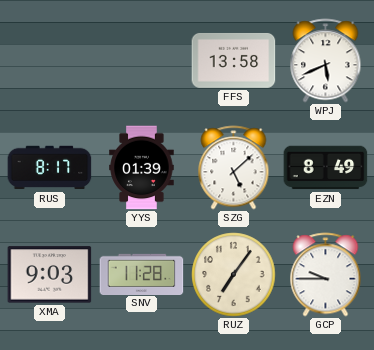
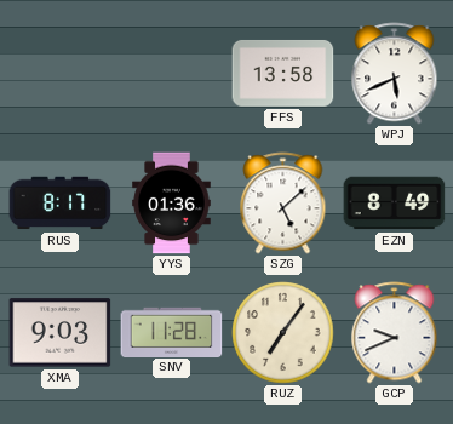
YYS: 01:39 -> 01:36 (172, 204)
GCP: 9:45 -> 9:41 (395, 333)
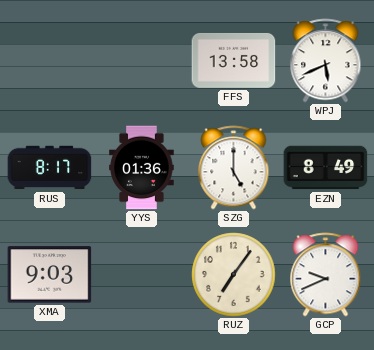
SZG: 5:08 -> 5:00 (234, 168)
SNV: 11:28 -> none (172, 332)
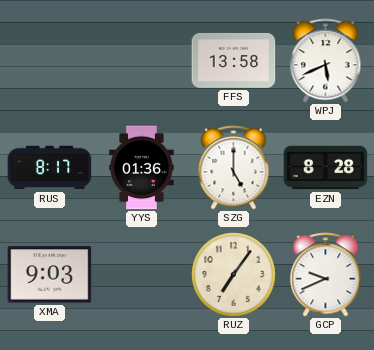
EZN: 8:49 -> 8:28 (326, 168)
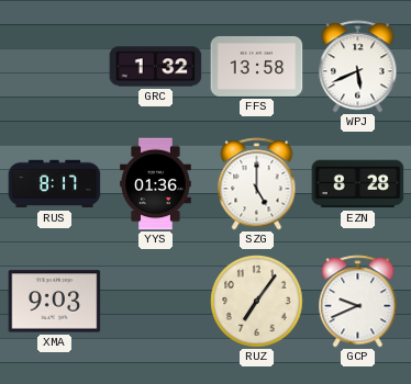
GRC: none -> 1:32 (156, 67)
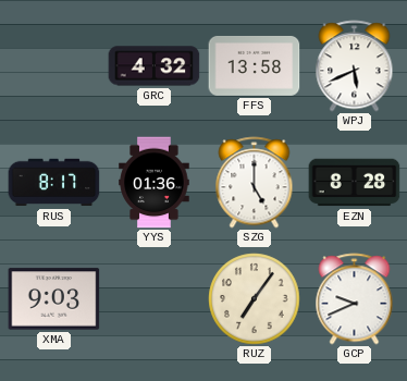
GRC: 1:32 -> 4:32 (155, 66)
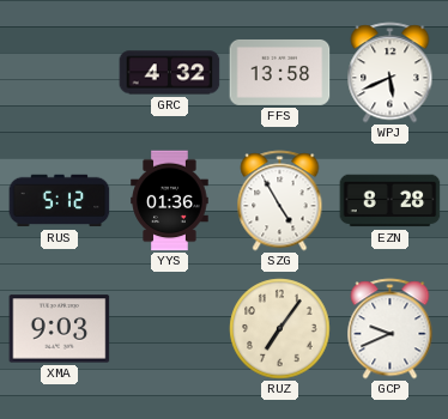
RUS: 8:17 -> 5:12 (60, 201)
SZG: 5:00 -> 4:55 (280, 201)
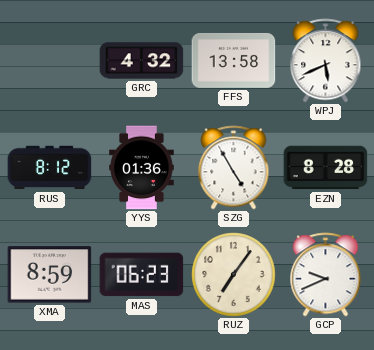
RUS: 5:12 -> 8:12 (50, 168)
XMA: 9:03 -> 8:59 (50, 275)
MAS: none -> 06:23 (142, 275)
